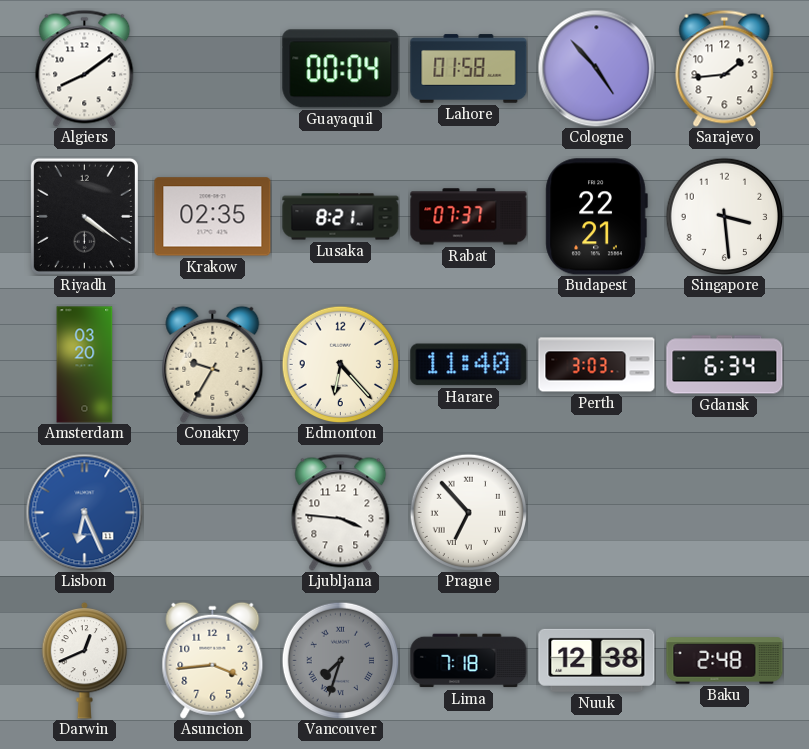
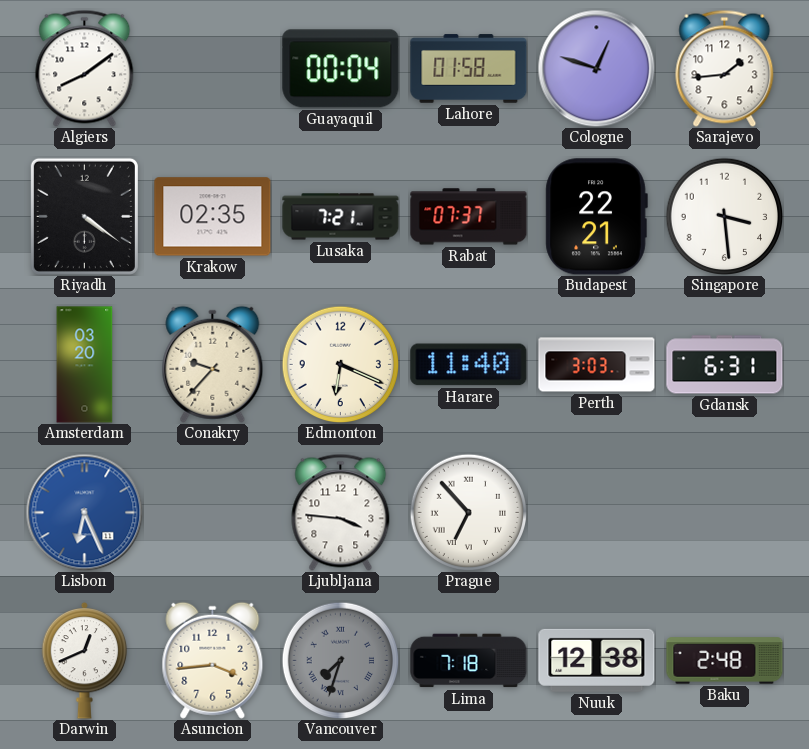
Cologne: 4:53 -> 12:48 (596, 68)
Lusaka: 8:21 -> 7:21 (341, 217)
Conakry: 9:35 -> 9:37 (213, 364)
Edmonton: 6:23 -> 6:19 (340, 364)
Gdansk: 6:34 -> 6:31 (725, 365)
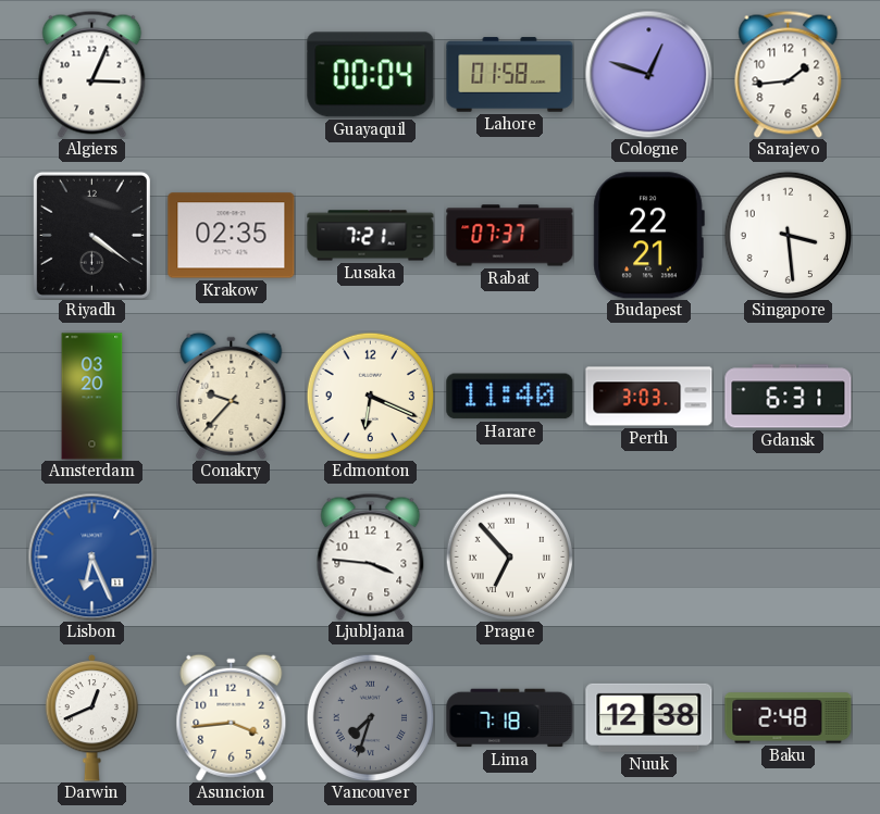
Algiers: 8:09 -> 3:04 (92, 74)
